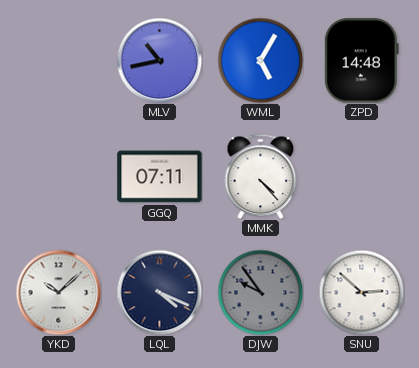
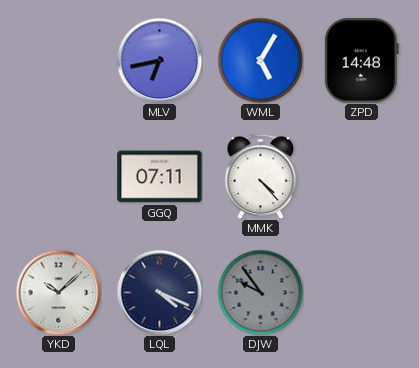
MLV: 10:43 -> 6:43 (159, 60)
SNU: 2:52 -> none (361, 292)
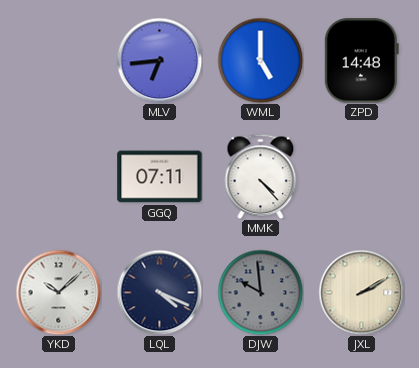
MLV: 6:43 -> 6:44 (159, 60)
WML: 5:05 -> 5:00 (260, 60)
DJW: 9:54 -> 9:59 (260, 292)
JXL: none -> 2:10 (361, 292)
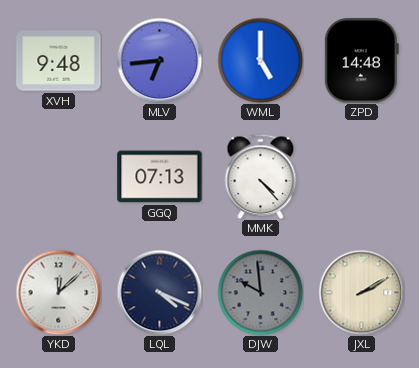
XVH: none -> 9:48 (59, 61)
GGQ: 07:11 -> 07:13 (160, 177)
YKD: 10:08 -> 12:08 (58, 292)
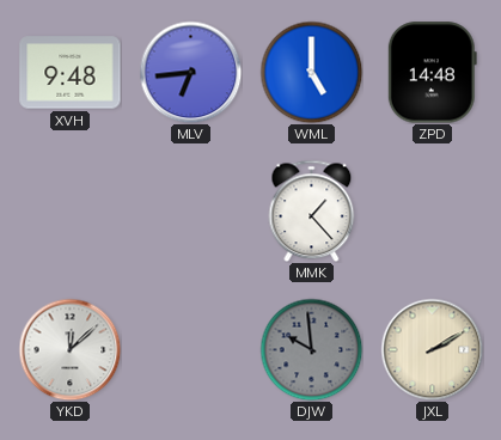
GGQ: 07:13 -> none (160, 177)
MMK: 4:23 -> 1:23 (312, 210)
LQL: 4:19 -> none (159, 292)
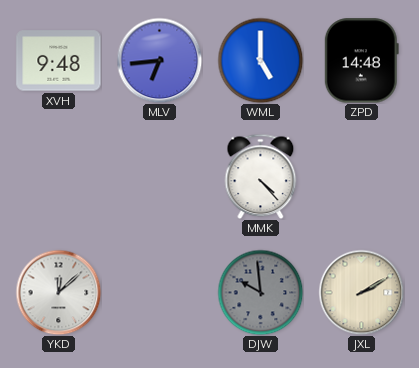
MMK: 1:23 -> 4:23 (261, 176)
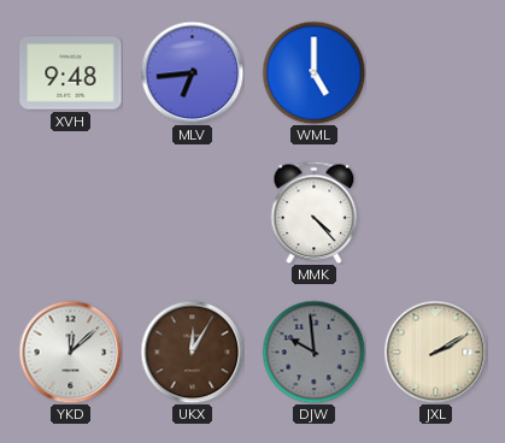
ZPD: 14:48 -> none (361, 61)
UKX: none -> 12:05 (192, 352)
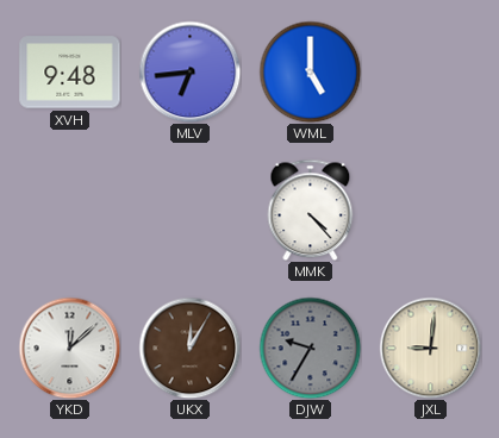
DJW: 9:59 -> 9:35 (310, 348)
JXL: 2:10 -> 9:01 (430, 348)
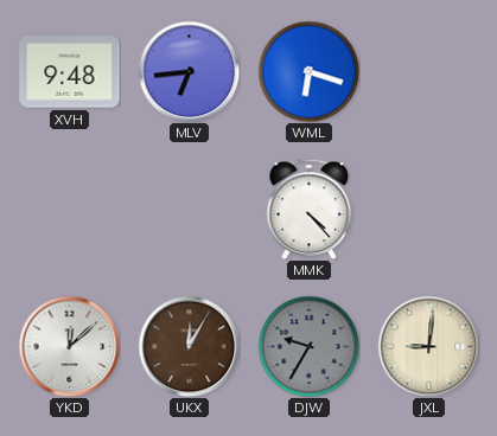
WML: 5:00 -> 6:18 (308, 71)
